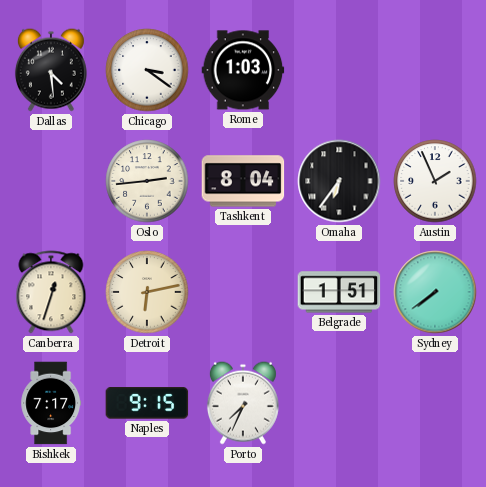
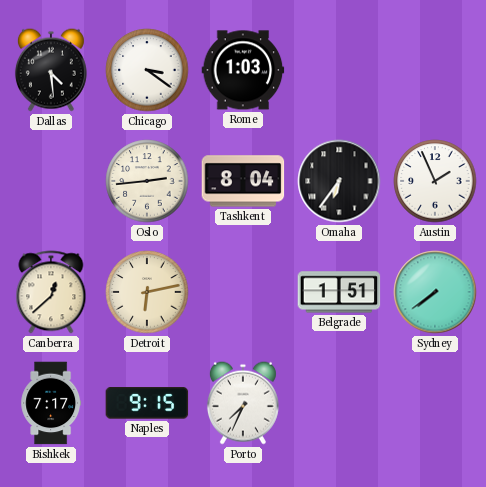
Canberra: 12:33 -> 12:38 (51, 292)
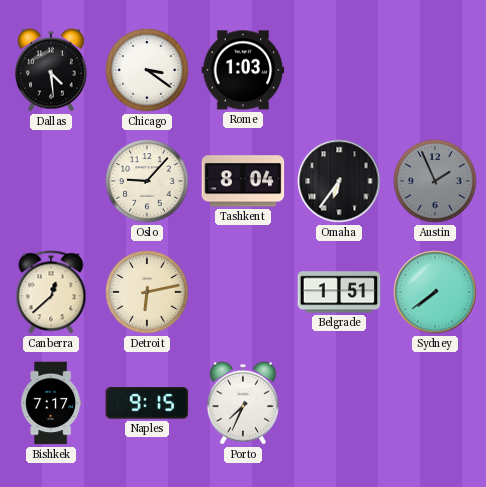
Oslo: 2:44 -> 9:07 (147, 181)
Austin dial: white -> grey (435, 181)
